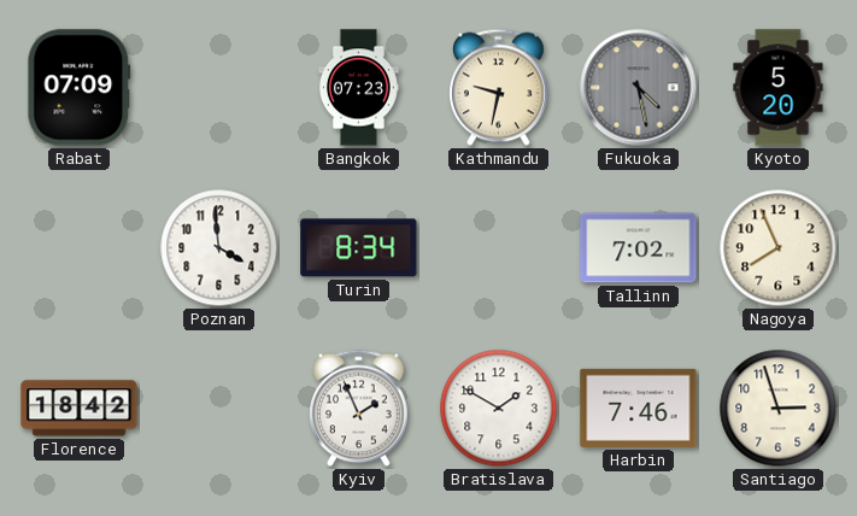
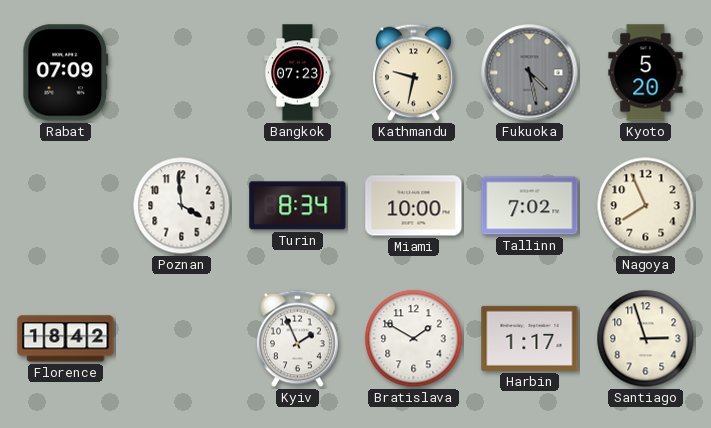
Miami: none -> 10:00 (414, 206)
Harbin: 7:46 -> 1:17 (530, 338)
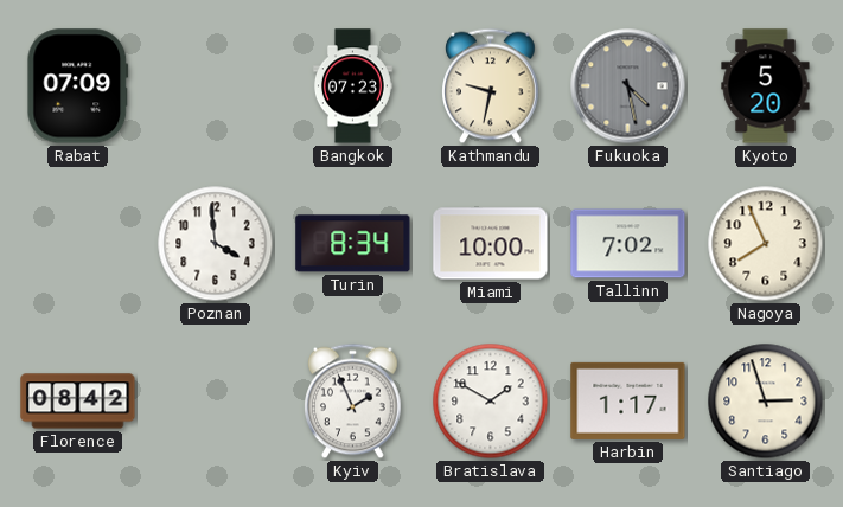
Florence: 18:42 -> 08:42 (78, 402)
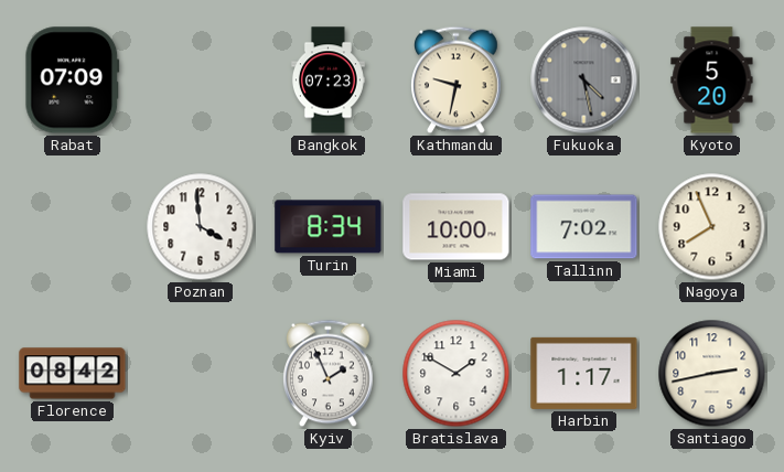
Santiago: 2:57 -> 2:43 (712, 374)
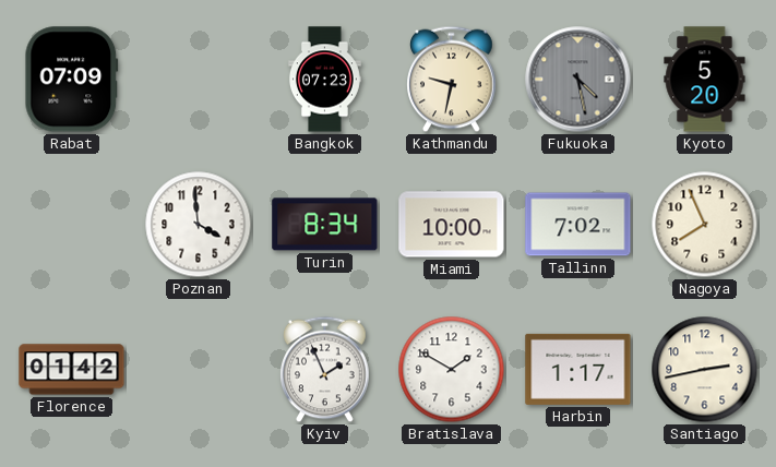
Florence: 08:42 -> 01:42 (72, 370)
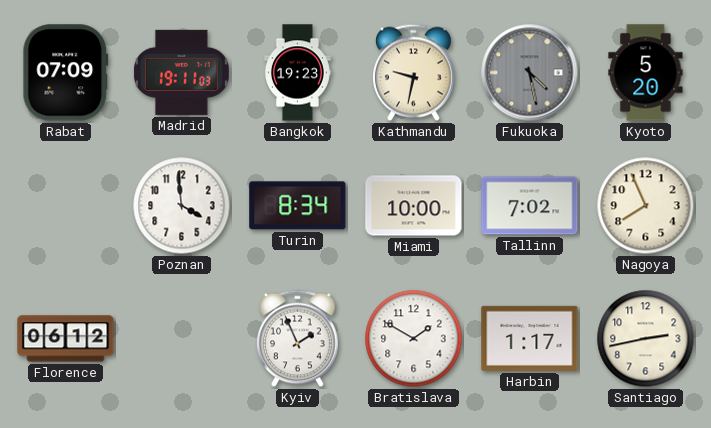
Madrid: none -> 19:11 (181, 72)
Bangkok: 07:23 -> 19:23 (297, 73)
Florence: 01:42 -> 06:12 (66, 339)
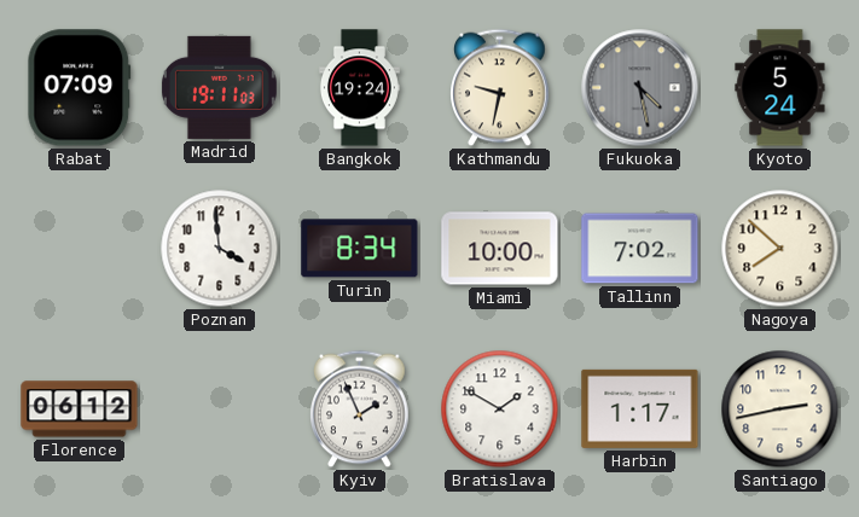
Bangkok: 19:23 -> 19:24 (359, 88)
Kyoto: 5:20 -> 5:24 (780, 88)
Nagoya: 7:56 -> 7:52 (780, 249)
